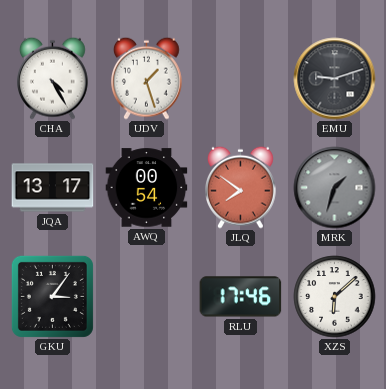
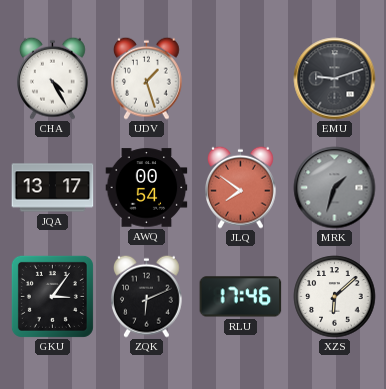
ZQK: none -> 6:11 (147, 296)
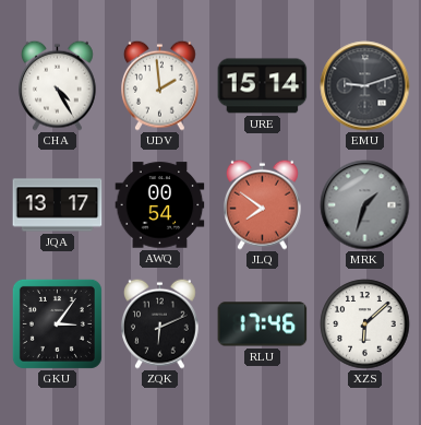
UDV: 1:27 -> 1:59 (160, 85)
URE: none -> 15:14 (263, 86)
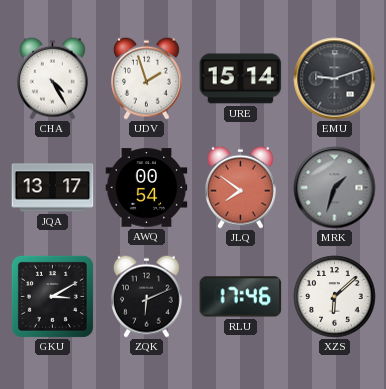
UDV: 1:59 -> 1:57 (147, 78)
GKU: 3:06 -> 3:10 (52, 296)
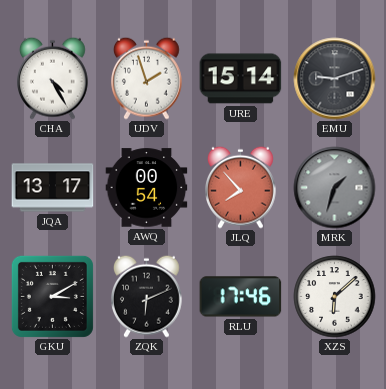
JLQ: 7:51 -> 7:53 (241, 187)
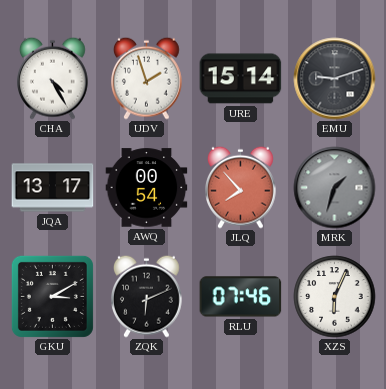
RLU: 17:46 -> 07:46 (241, 297)
XZS: 6:08 -> 6:04 (335, 297)
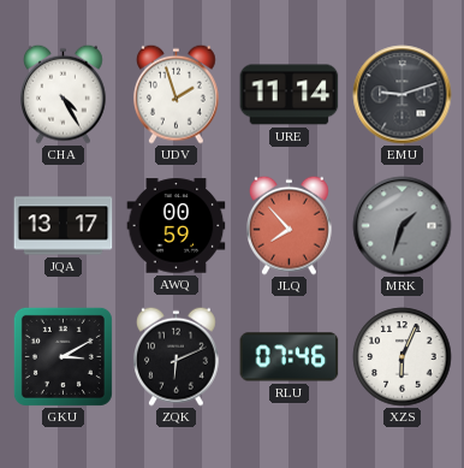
URE: 15:14 -> 11:14 (290, 95)
AWQ: 00:54 -> 00:59 (177, 226)
